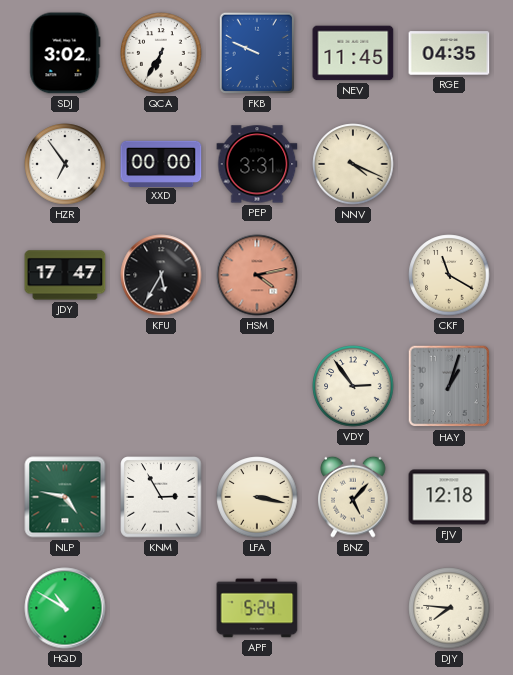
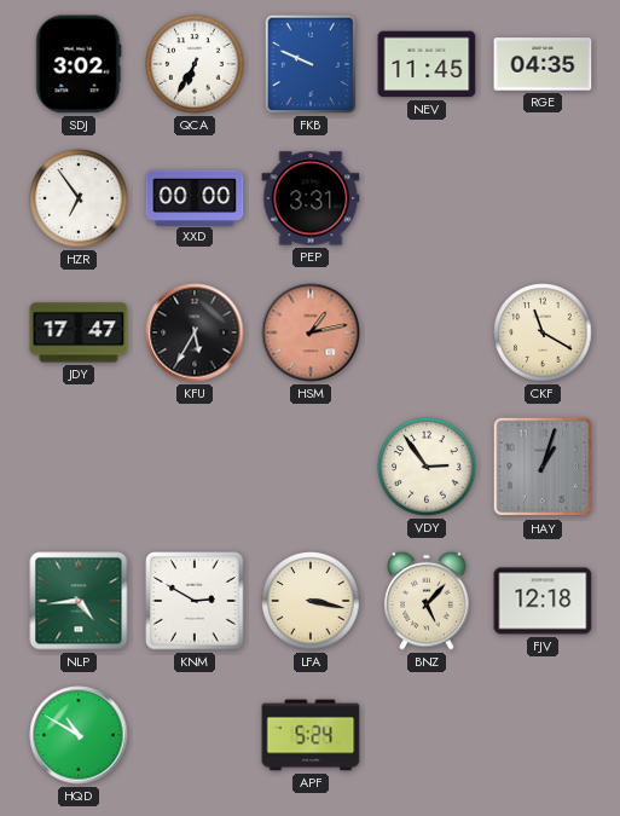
NNV: 4:19 -> none (353, 164)
HSM: 4:13 -> 1:13 (311, 332)
NLP: 4:47 -> 4:44 (79, 601)
KNM: 2:55 -> 2:50 (195, 601)
DJY: 7:46 -> none (449, 608)
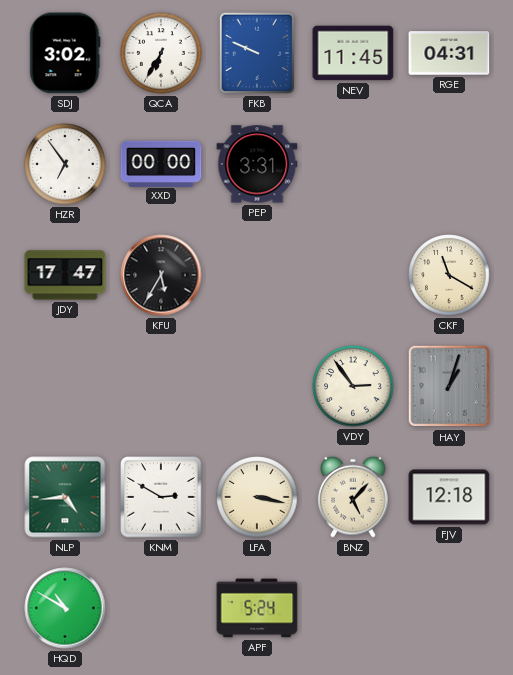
RGE: 04:35 -> 04:31 (449, 53)
HSM: 1:13 -> none (311, 332)
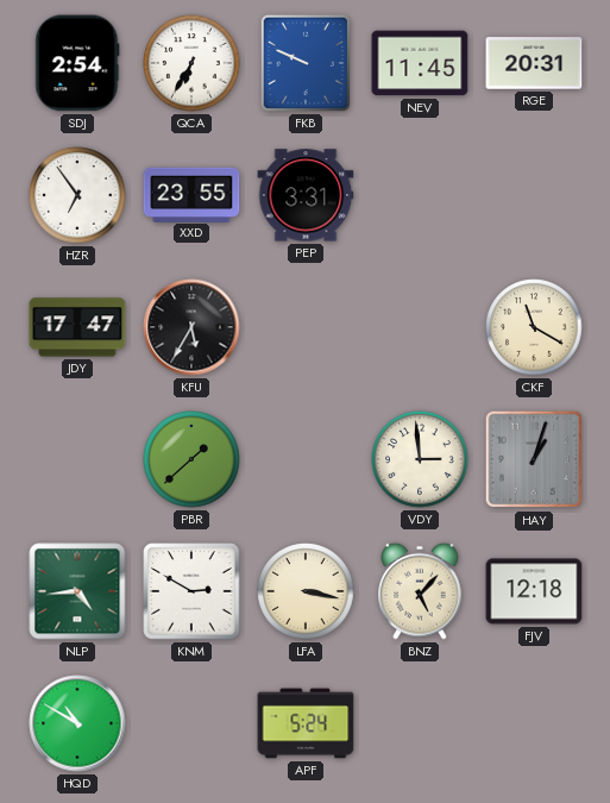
SDJ: 3:02 -> 2:54 (77, 63)
RGE: 04:31 -> 20:31 (534, 63)
XXD: 00:00 -> 23:55 (191, 194)
PBR: none -> 1:38 (191, 459)
VDY: 2:54 -> 2:59 (420, 459)
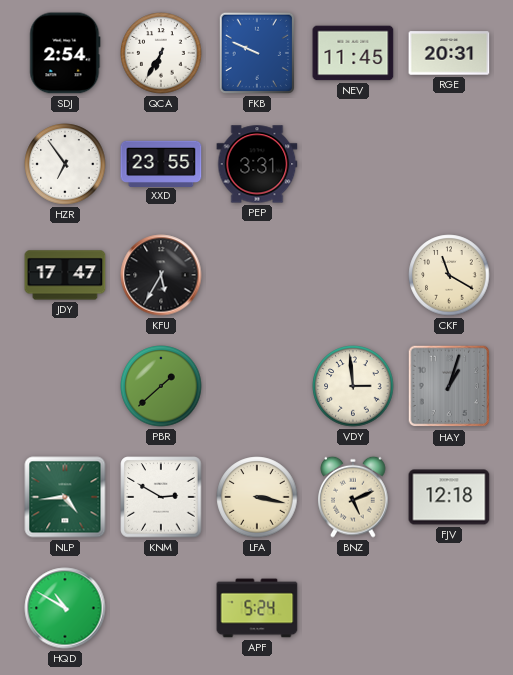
BNZ: 5:07 -> 5:11 (353, 497)
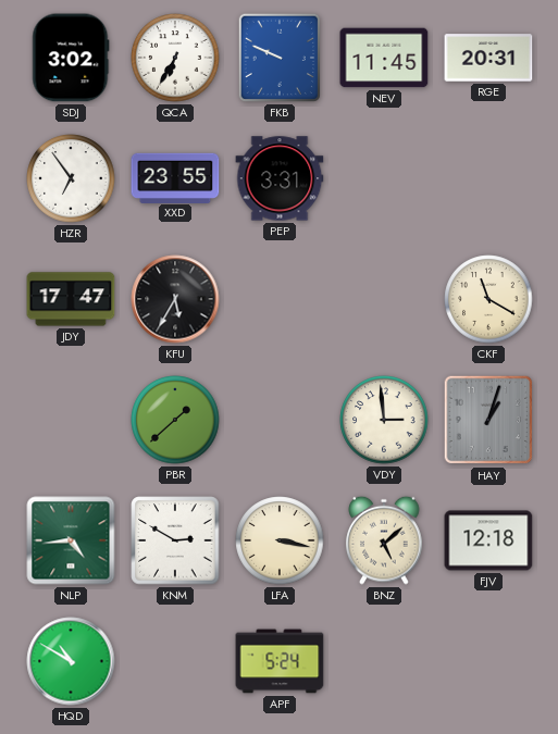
SDJ: 2:54 -> 3:02 (71, 58)
BNZ: 5:11 -> 5:08 (384, 540)
